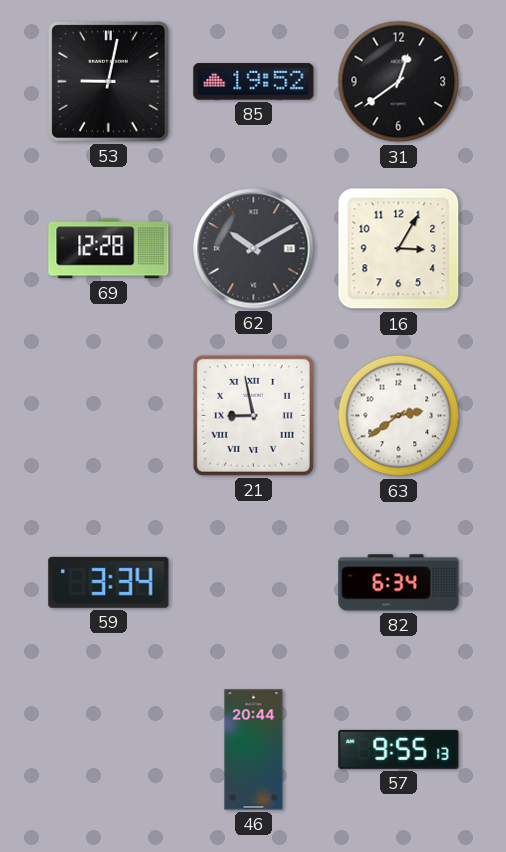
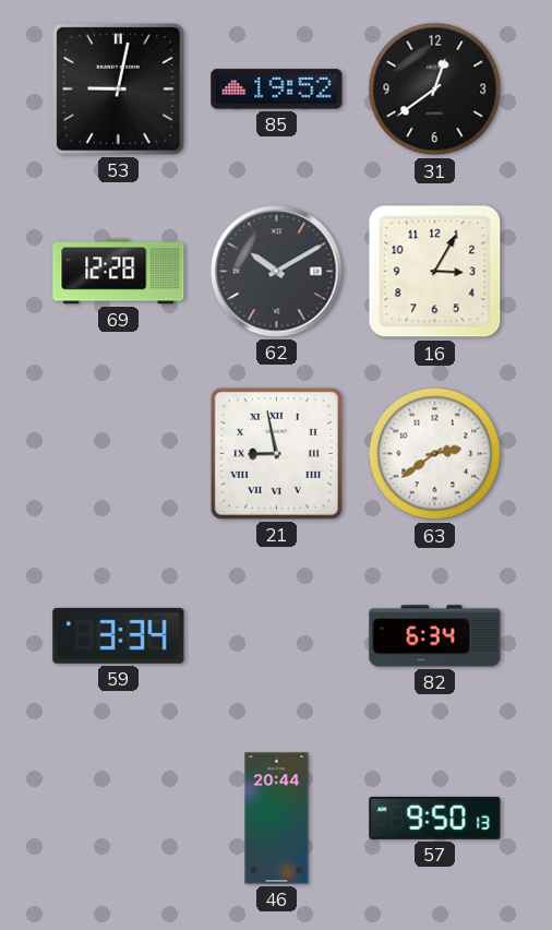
57: 9:55 -> 9:50 (435, 818)
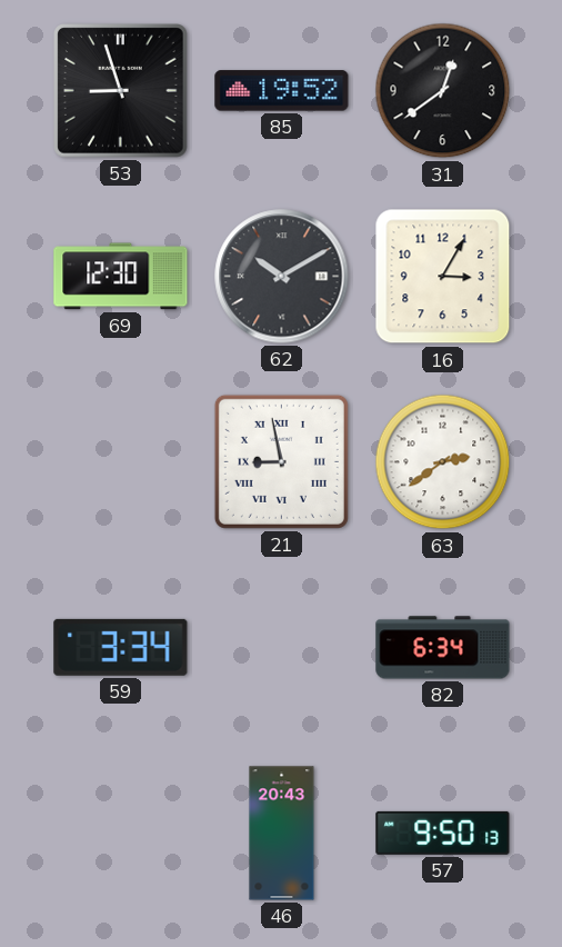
53: 9:02 -> 8:57 (121, 91)
69: 12:28 -> 12:30 (121, 277)
46: 20:44 -> 20:43 (282, 834)
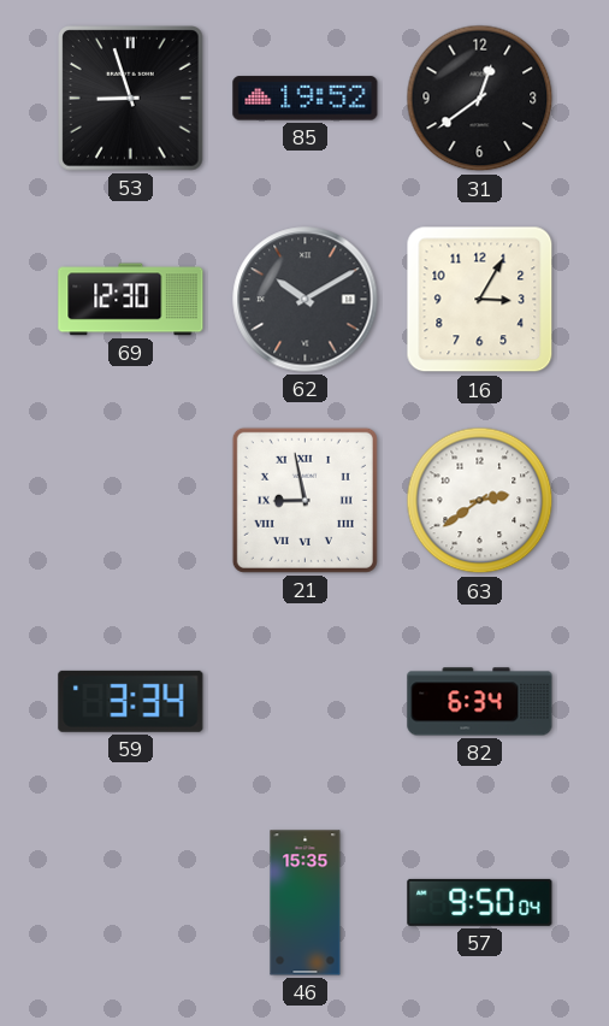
46: 20:43 -> 15:35 (306, 903)
57: 9:50:13 -> 9:50:04 (480, 902)
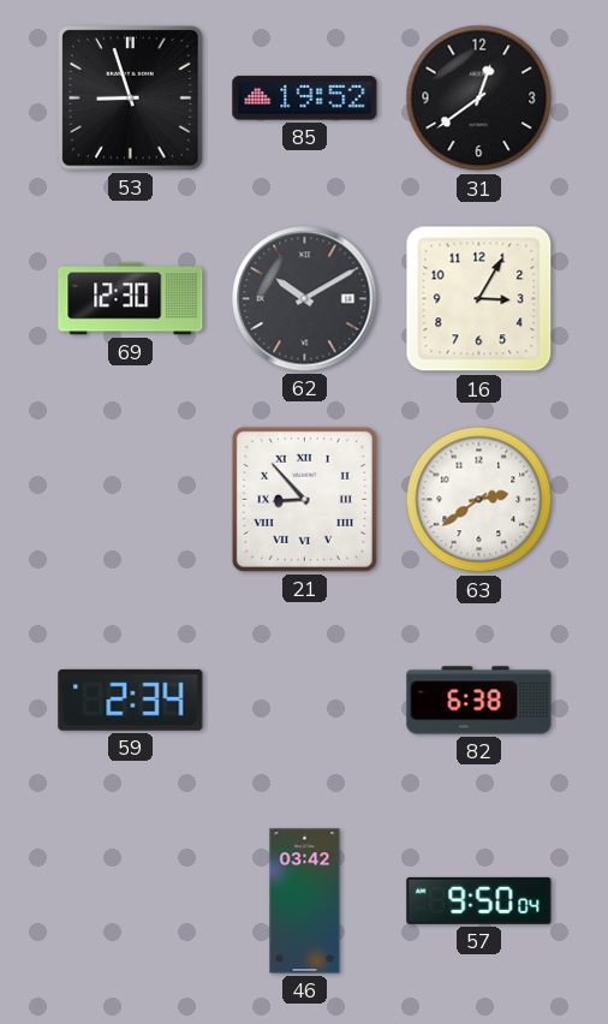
21: 8:58 -> 8:53 (304, 499)
59: 3:34 -> 2:34 (131, 699)
82: 6:34 -> 6:38 (479, 701)
46: 15:35 -> 03:42 (305, 901)
